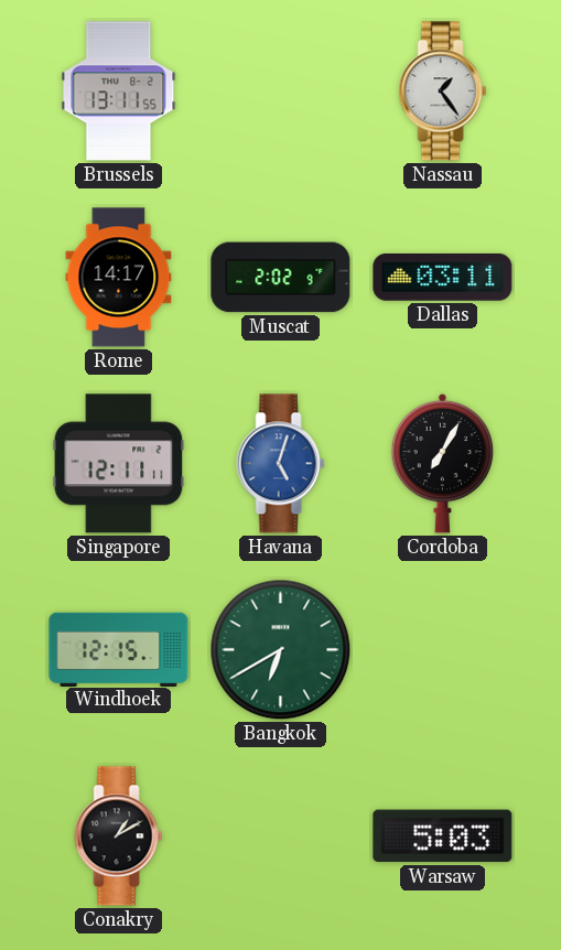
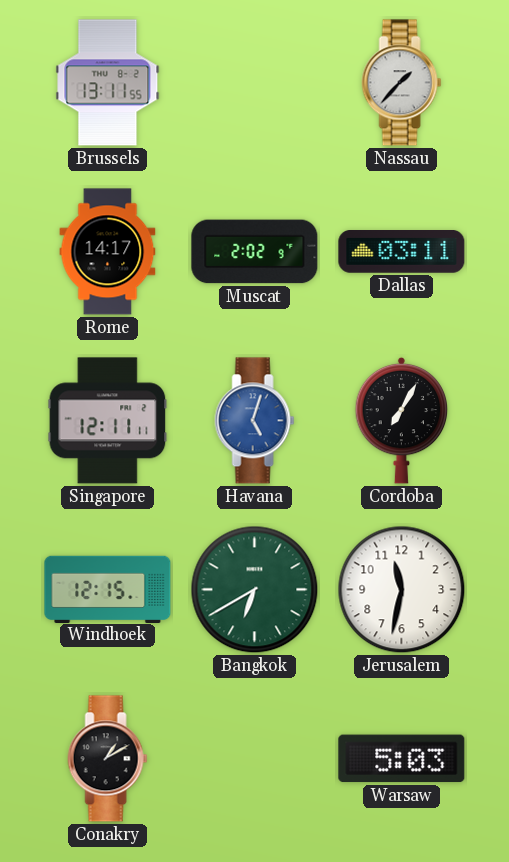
Nassau: 1:24 -> 1:37 (402, 83)
Jerusalem: none -> 11:32 (402, 590)
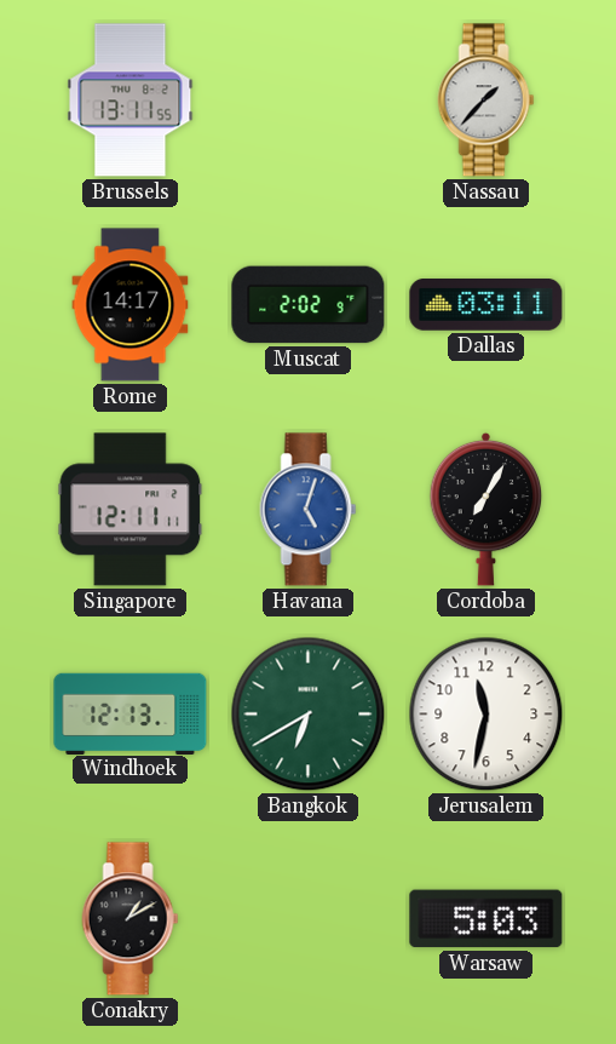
Windhoek: 12:15 -> 12:13 (131, 713)
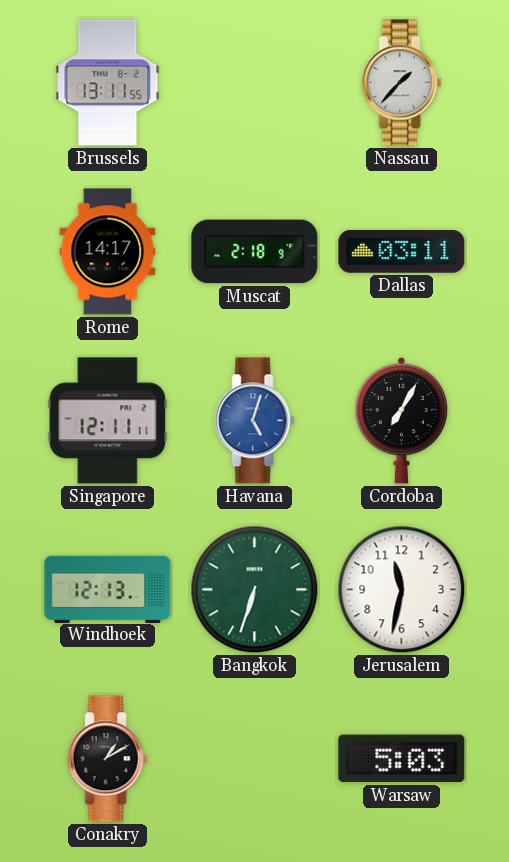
Muscat: 2:02 -> 2:18 (255, 252)
Bangkok: 6:40 -> 6:33 (255, 590)
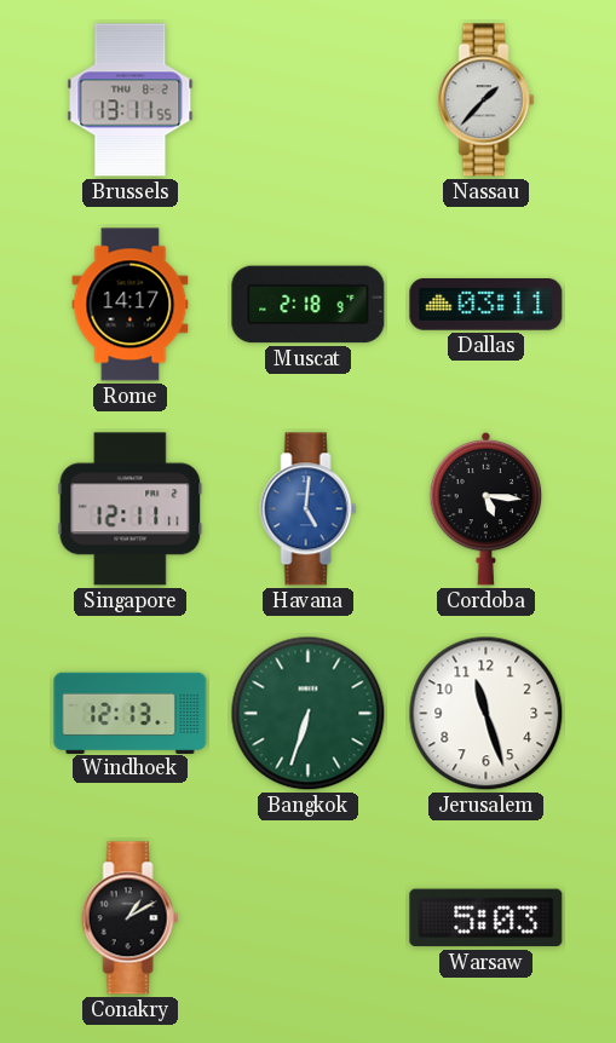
Havana: 5:03 -> 5:01 (309, 509)
Cordoba: 7:05 -> 5:16 (487, 508)
Jerusalem: 11:32 -> 11:27 (487, 714)
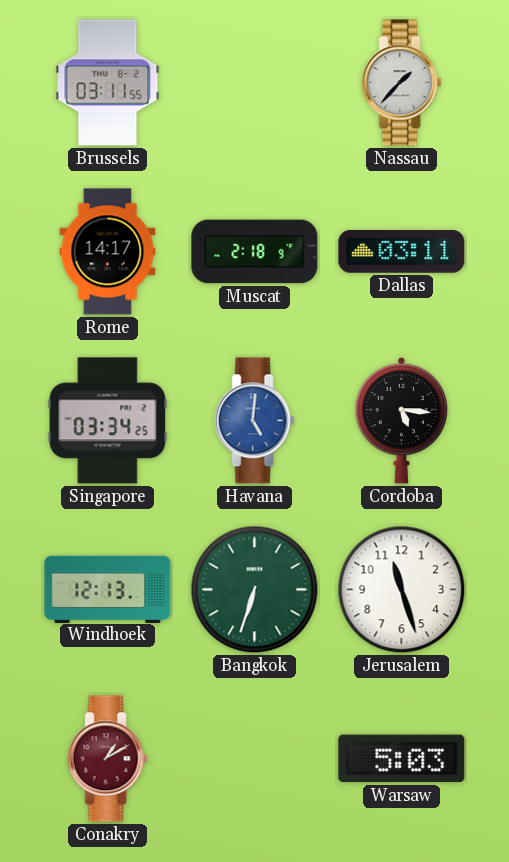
Brussels: 13:11 -> 03:11 (108, 83)
Singapore: 12:11 -> 03:34 (108, 421)
Conakry dial: black -> burgundy (108, 759)
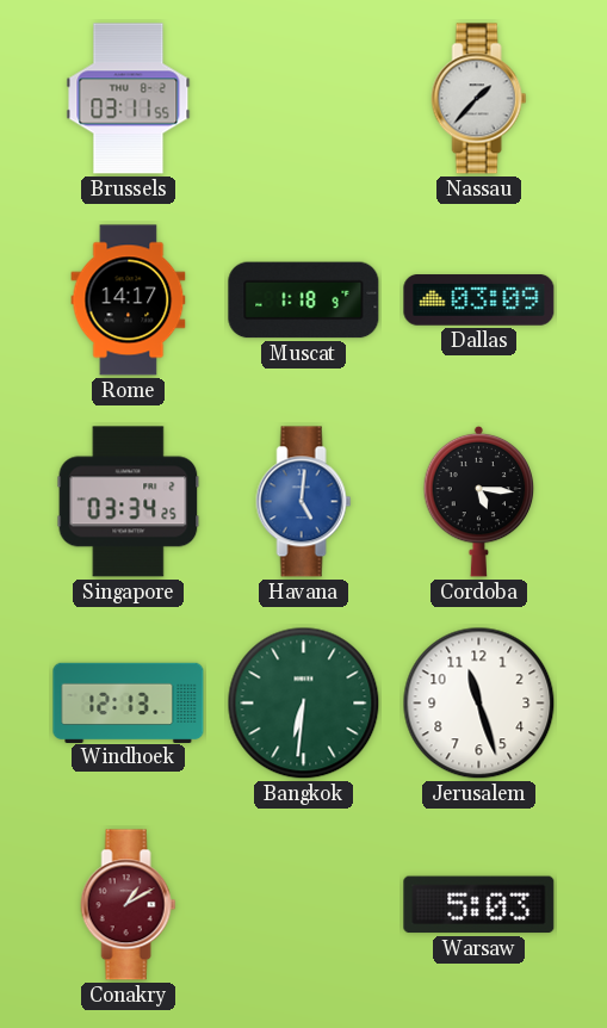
Muscat: 2:18 -> 1:18 (304, 301)
Dallas: 03:11 -> 03:09 (479, 301)
Bangkok: 6:33 -> 6:31 (304, 704)
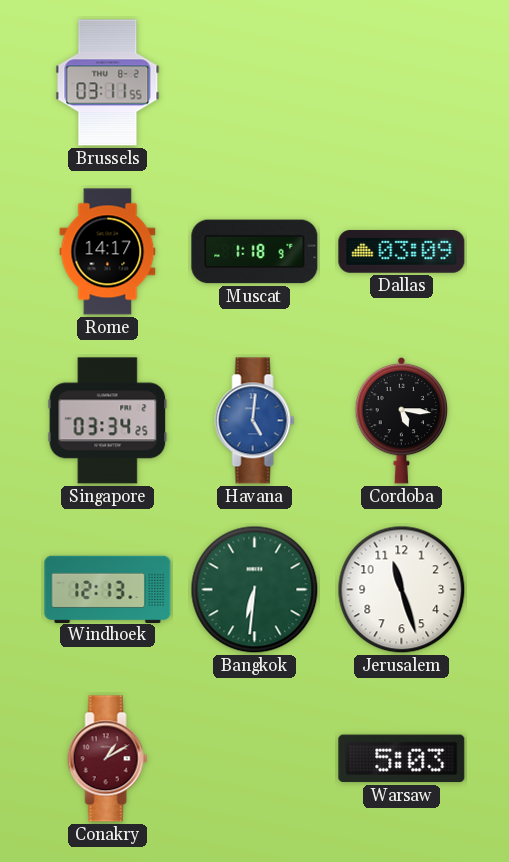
Nassau: 1:37 -> none (479, 99)
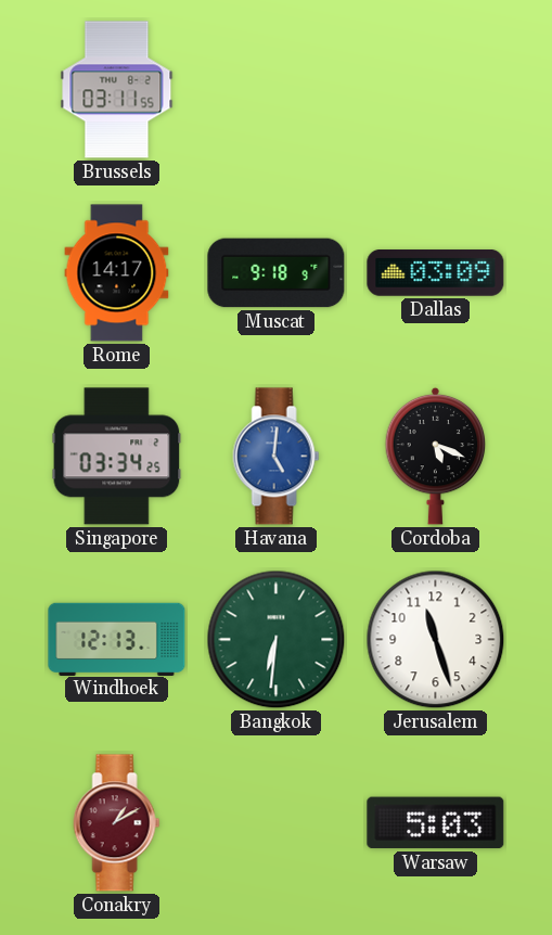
Muscat: 1:18 -> 9:18 (277, 273)
Cordoba: 5:16 -> 5:19 (436, 456)
